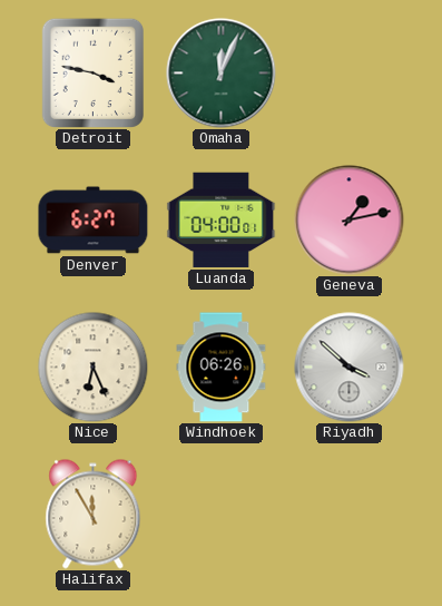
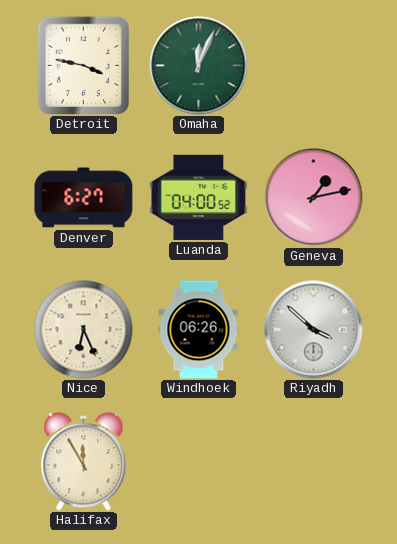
Luanda: 04:00:01 -> 04:00:52 (199, 197)
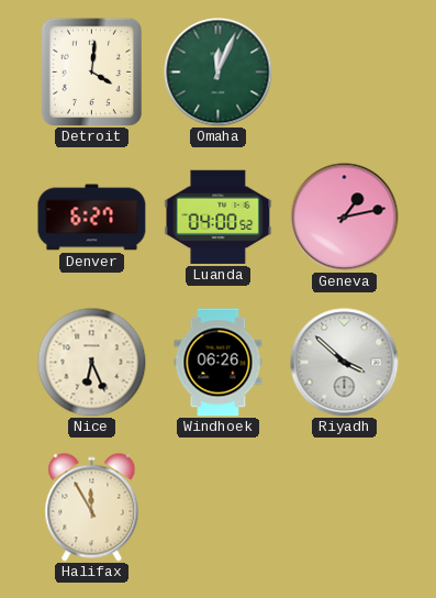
Detroit: 3:47 -> 4:01 (91, 71)
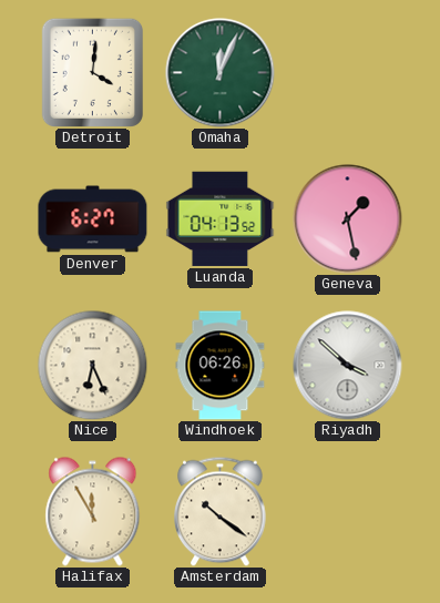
Luanda: 04:00 -> 04:13 (221, 218)
Geneva: 1:13 -> 1:28 (348, 219)
Amsterdam: none -> 10:21 (221, 511)
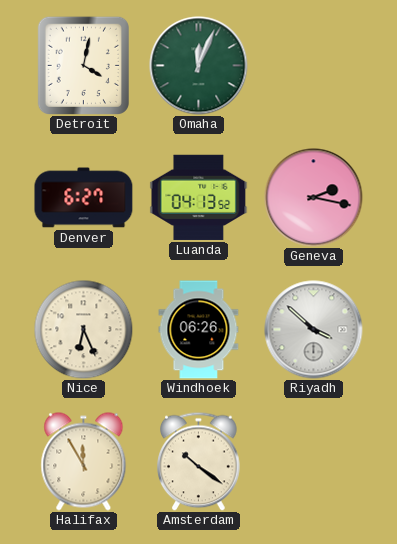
Detroit: 4:01 -> 4:02 (83, 65)
Geneva: 1:28 -> 2:17 (314, 198)
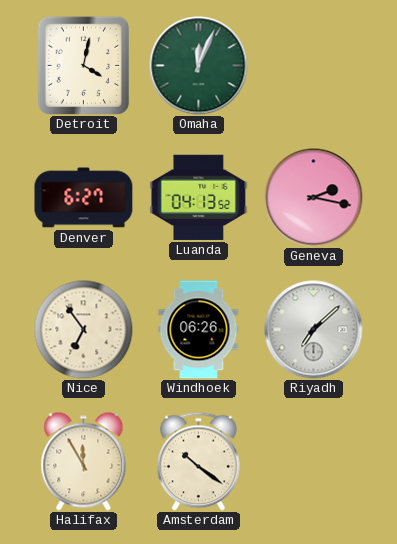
Nice: 6:26 -> 6:54 (84, 330)
Riyadh: 3:52 -> 7:08 (314, 330)
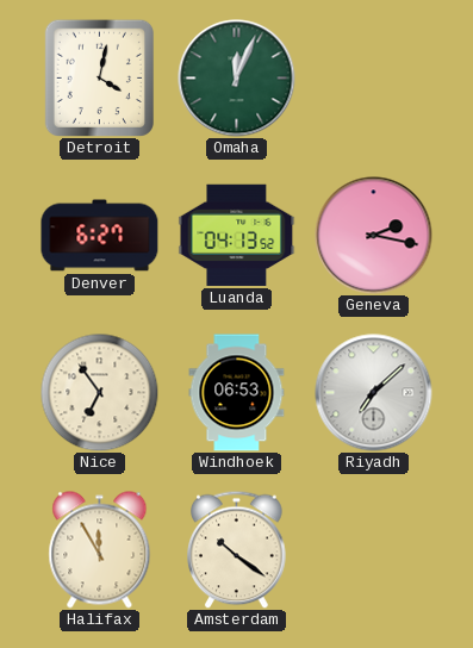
Windhoek: 06:26 -> 06:53 (237, 393)
